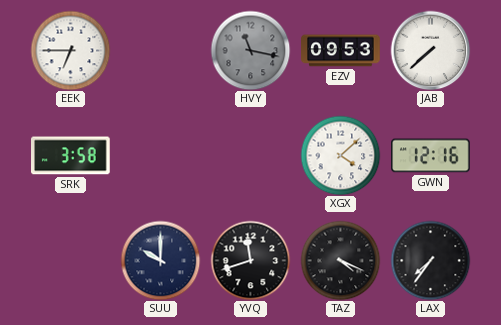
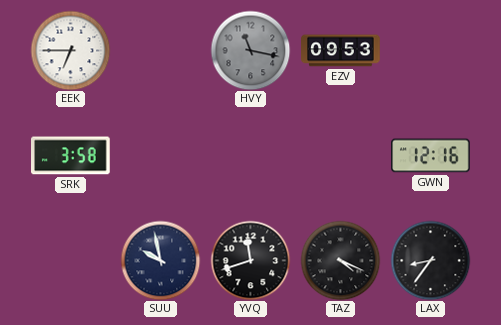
JAB: 7:38 -> none (430, 50)
XGX: 4:08 -> none (340, 155)
SUU: 10:00 -> 9:58 (160, 260)
LAX: 7:36 -> 8:36 (430, 260)
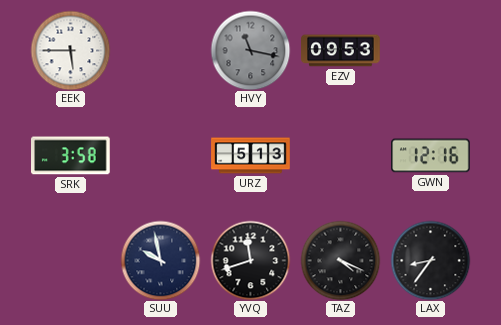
EEK: 6:45 -> 5:45 (70, 50)
URZ: none -> 5:13 (251, 156)
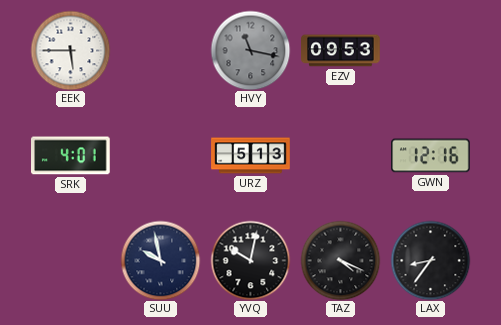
SRK: 3:58 -> 4:01 (71, 156)
YVQ: 11:42 -> 10:02 (250, 260)
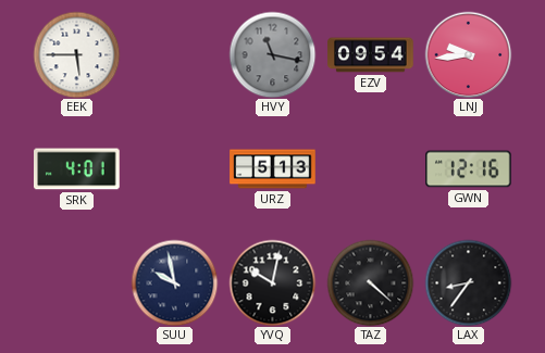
EZV: 09:53 -> 09:54 (371, 55)
LNJ: none -> 9:44 (468, 54)
TAZ: 4:19 -> 4:22 (370, 282)
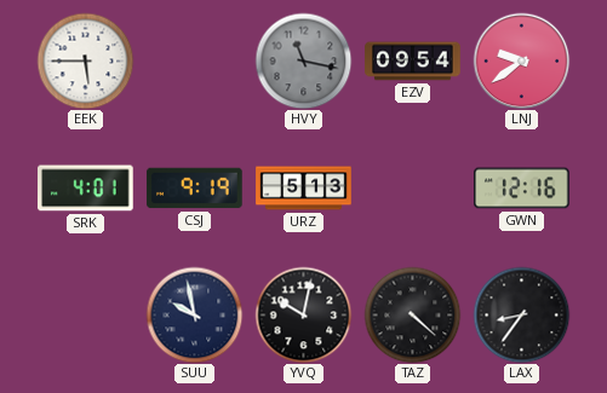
LNJ: 9:44 -> 9:39 (521, 60)
CSJ: none -> 9:19 (195, 189)
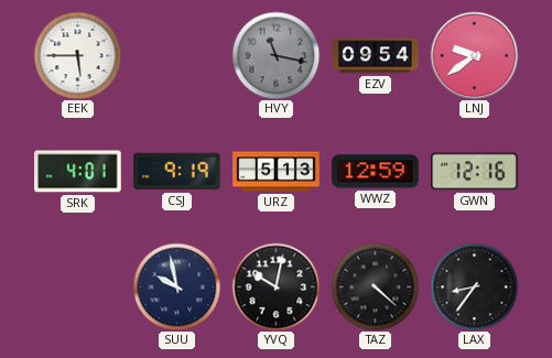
WWZ: none -> 12:59 (376, 172)
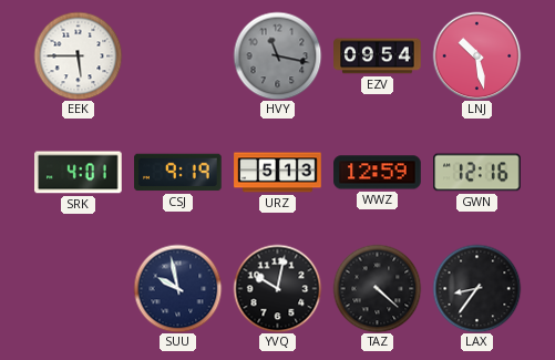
LNJ: 9:39 -> 10:28 (476, 55)
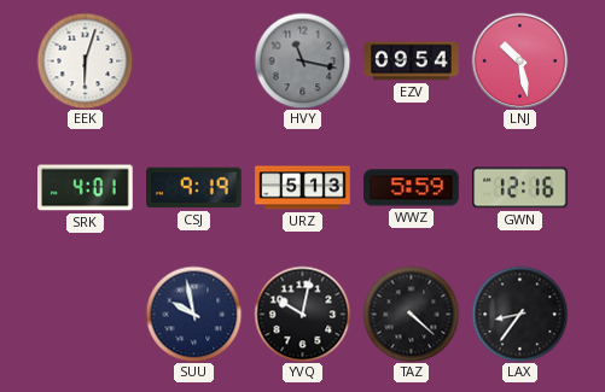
EEK: 5:45 -> 6:03 (85, 60)
WWZ: 12:59 -> 5:59 (412, 188)
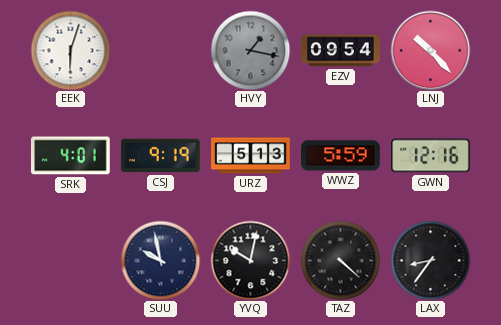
HVY: 11:17 -> 1:17 (250, 50)
LNJ: 10:28 -> 10:23 (430, 50)
